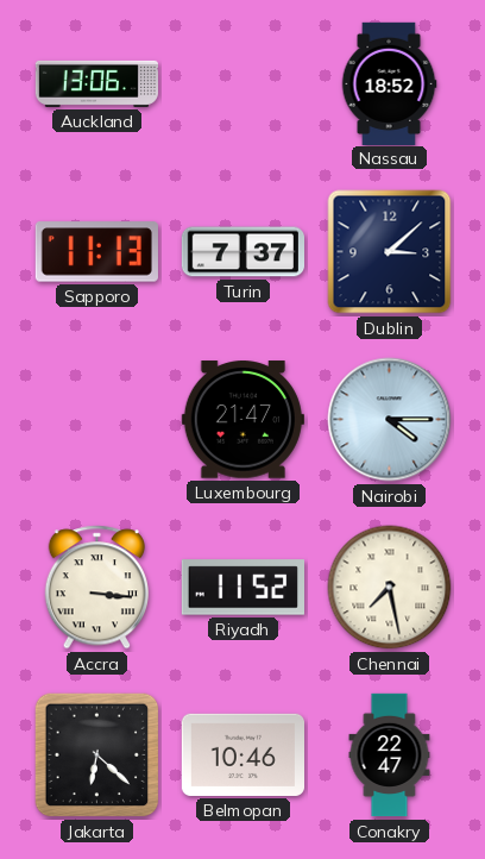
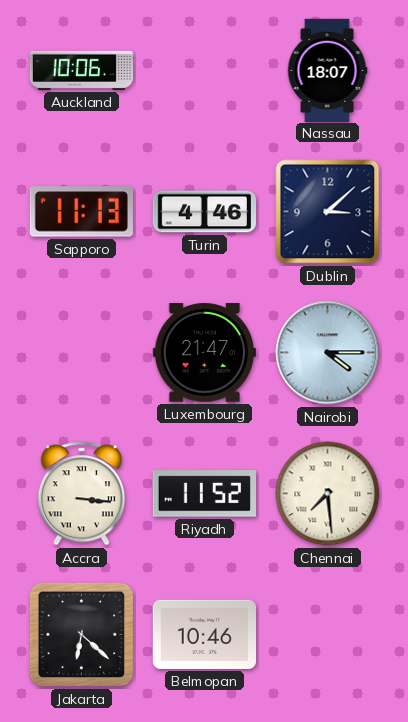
Auckland: 13:06 -> 10:06 (81, 70)
Nassau: 18:52 -> 18:07 (327, 70)
Turin: 7:37 -> 4:46 (204, 212)
Chennai: 7:28 -> 7:29 (328, 494)
Conakry: 22:47 -> none (390, 755)
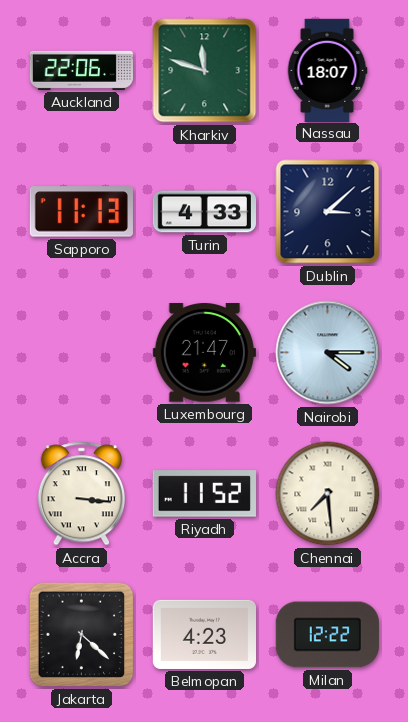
Auckland: 10:06 -> 22:06 (81, 70)
Kharkiv: none -> 11:48 (205, 71)
Turin: 4:46 -> 4:33 (204, 212)
Belmopan: 10:46 -> 4:23 (204, 634)
Milan: none -> 12:22 (327, 635)
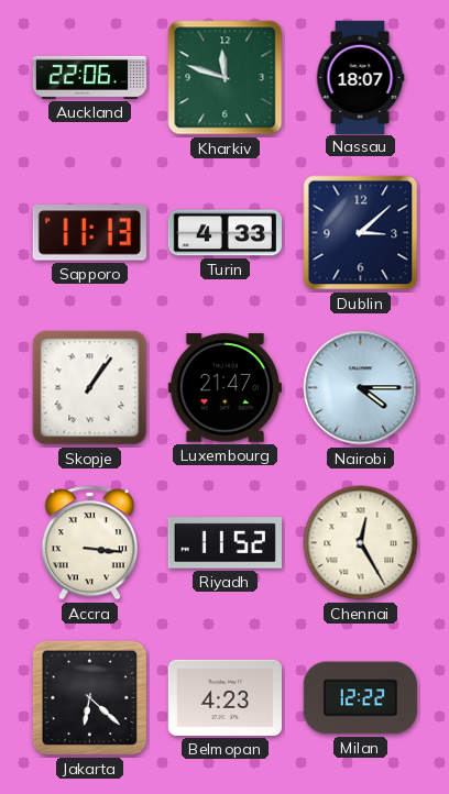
Skopje: none -> 1:06 (90, 388)
Chennai: 7:29 -> 12:25 (361, 543)
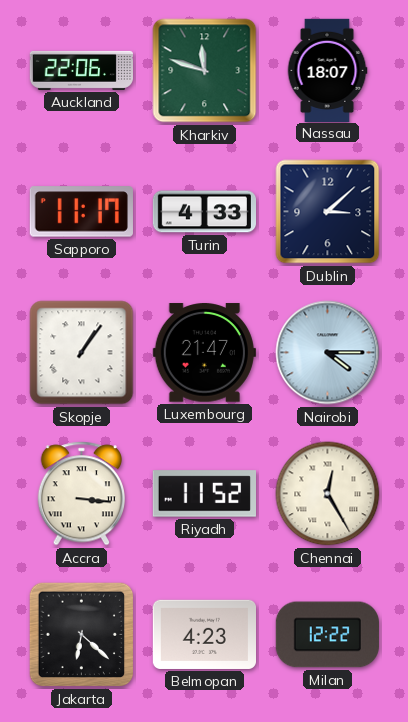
Sapporo: 11:13 -> 11:17 (81, 212)
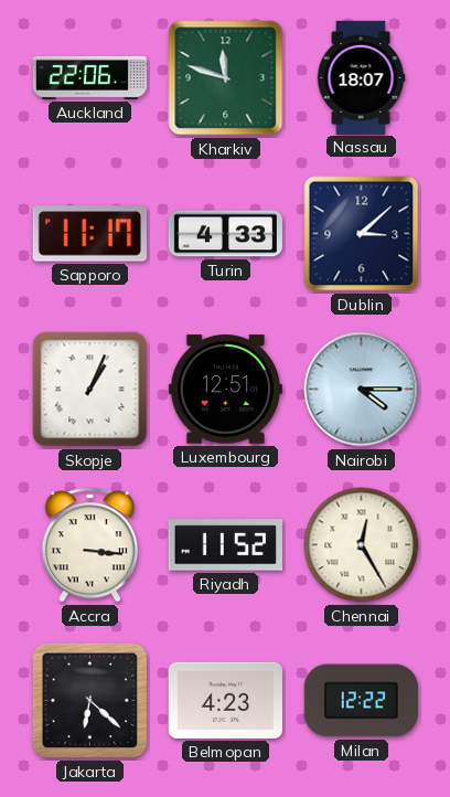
Skopje: 1:06 -> 1:04 (90, 390)
Luxembourg: 21:47 -> 12:51 (225, 390)
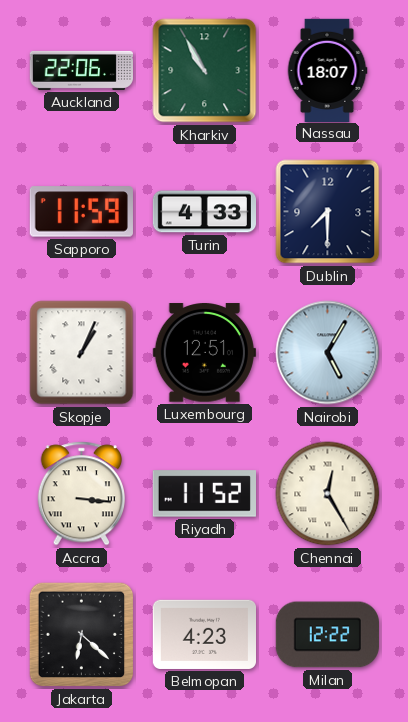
Kharkiv: 11:48 -> 10:55 (205, 71)
Sapporo: 11:17 -> 11:59 (81, 212)
Dublin: 3:08 -> 7:30 (328, 212)
Nairobi: 4:15 -> 5:05 (328, 353)
